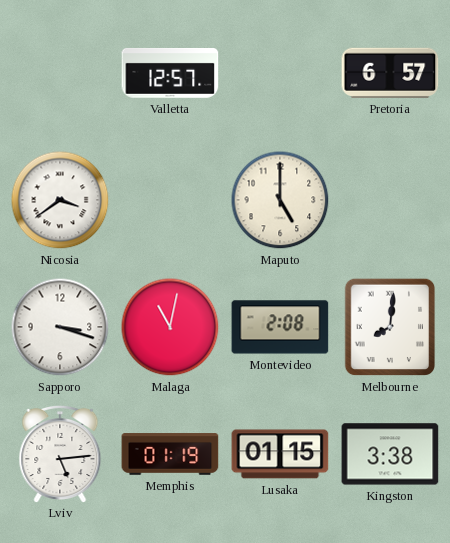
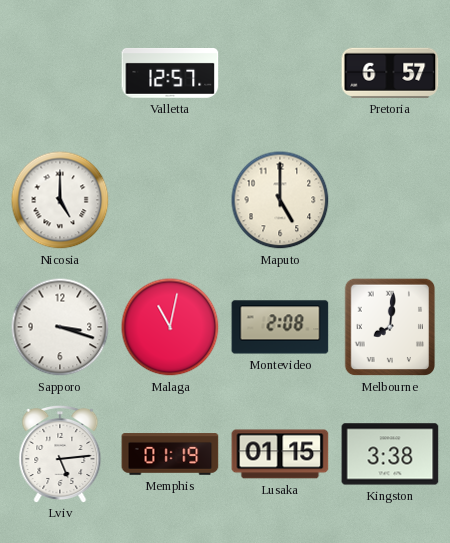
Nicosia: 3:39 -> 5:00 (60, 200)
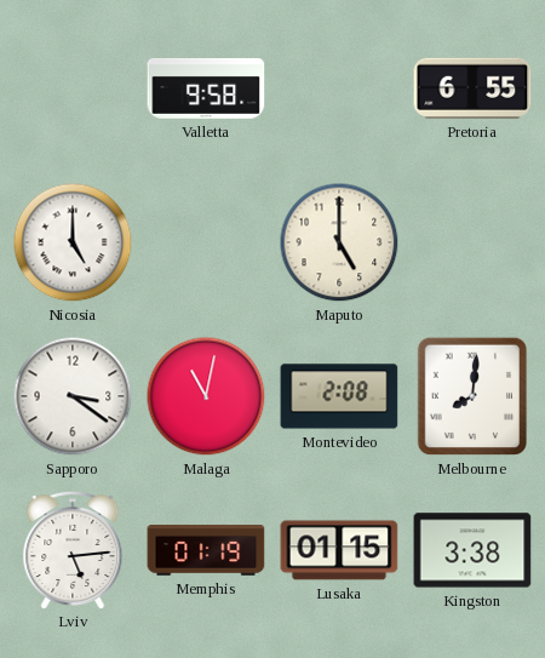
Valletta: 12:57 -> 9:58 (206, 90)
Pretoria: 6:57 -> 6:55 (472, 88)
Sapporo: 3:18 -> 3:21 (73, 396)
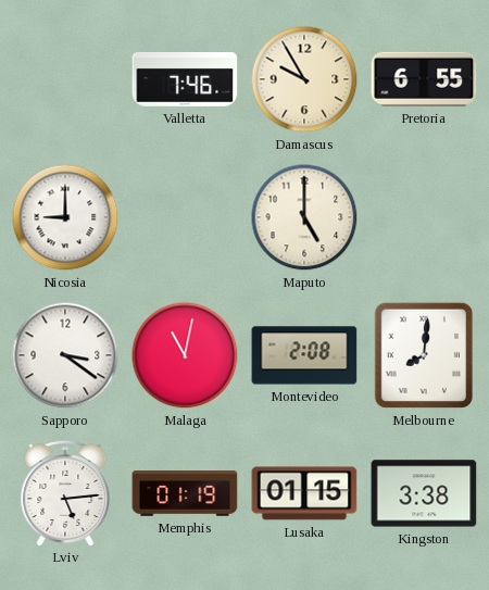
Valletta: 9:58 -> 7:46 (185, 80)
Damascus: none -> 9:55 (304, 79)
Nicosia: 5:00 -> 9:00 (65, 217)
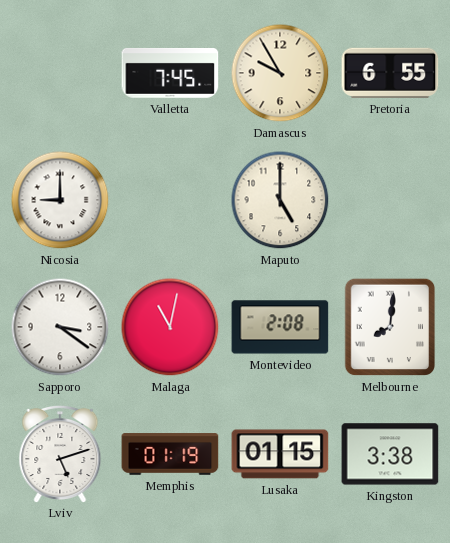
Valletta: 7:46 -> 7:45 (170, 74)
Lviv: 5:14 -> 5:12 (60, 453)
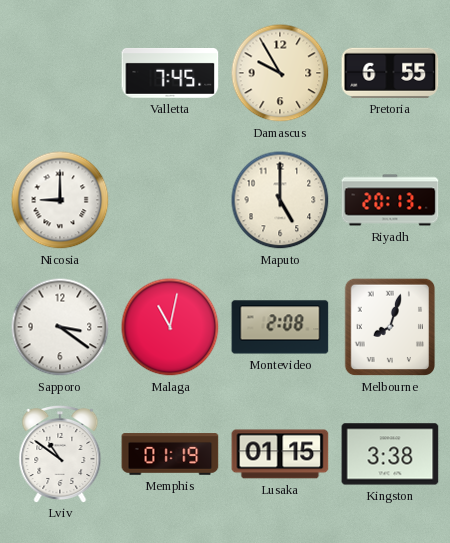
Riyadh: none -> 20:13 (390, 200)
Melbourne: 8:01 -> 8:03 (390, 327)
Lviv: 5:12 -> 10:51 (60, 453)
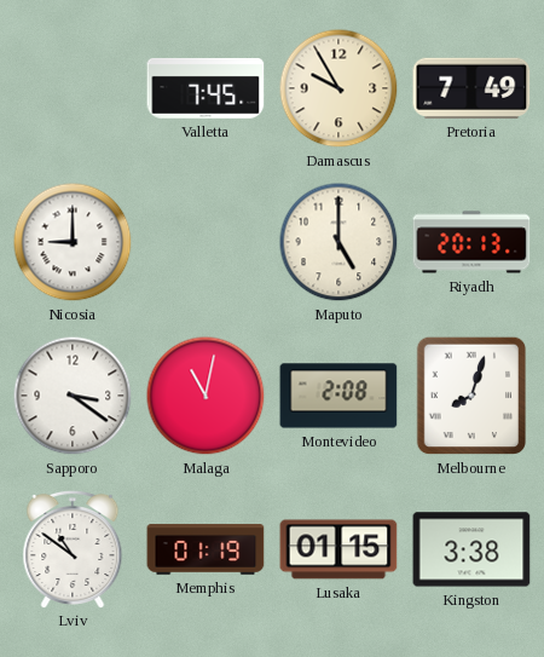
Pretoria: 6:55 -> 7:49 (471, 88)
